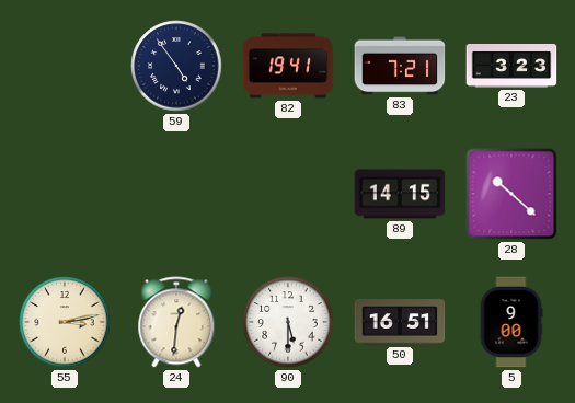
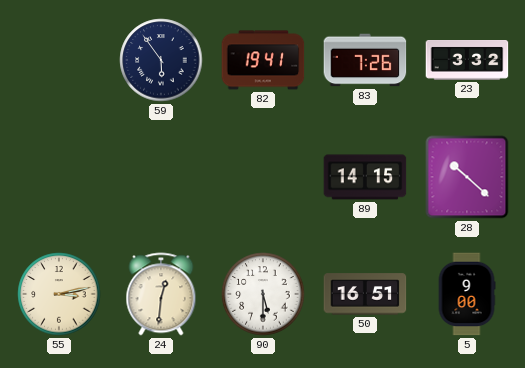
59: 4:54 -> 5:54 (161, 60)
83: 7:21 -> 7:26 (365, 60)
23: 3:23 -> 3:32 (467, 61)
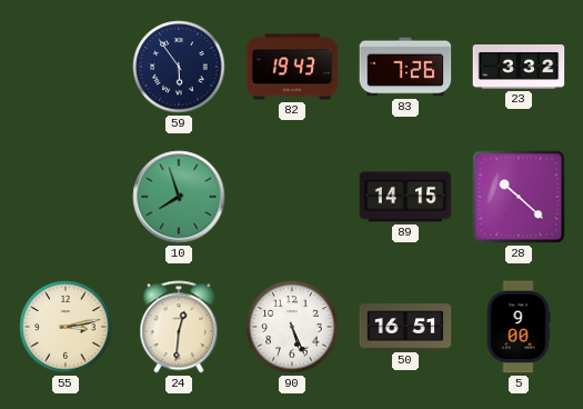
82: 19:41 -> 19:43 (292, 67)
10: none -> 7:57 (179, 197)
90: 5:30 -> 5:26 (292, 327)
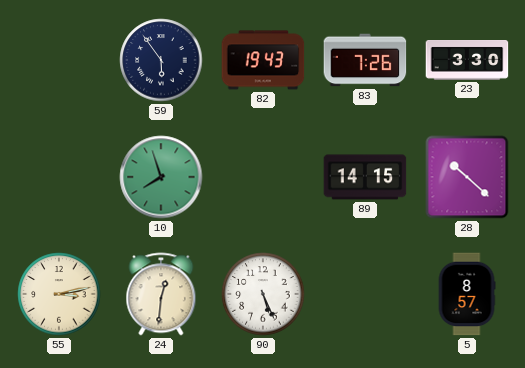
23: 3:32 -> 3:30 (467, 61)
50: 16:51 -> none (405, 327)
5: 9:00 -> 8:57 (467, 294)
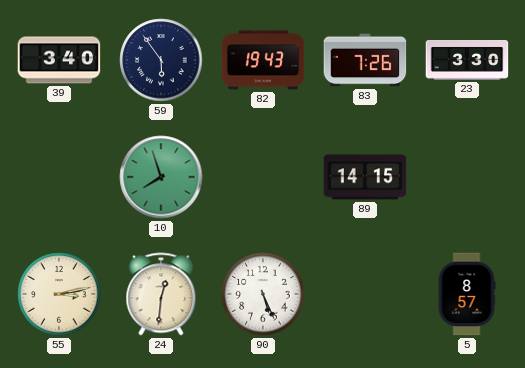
39: none -> 3:40 (59, 60)
28: 10:22 -> none (467, 177)
